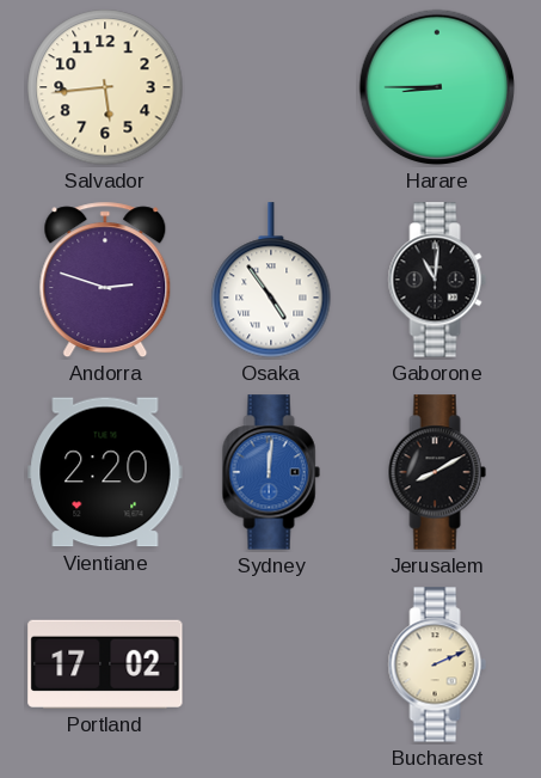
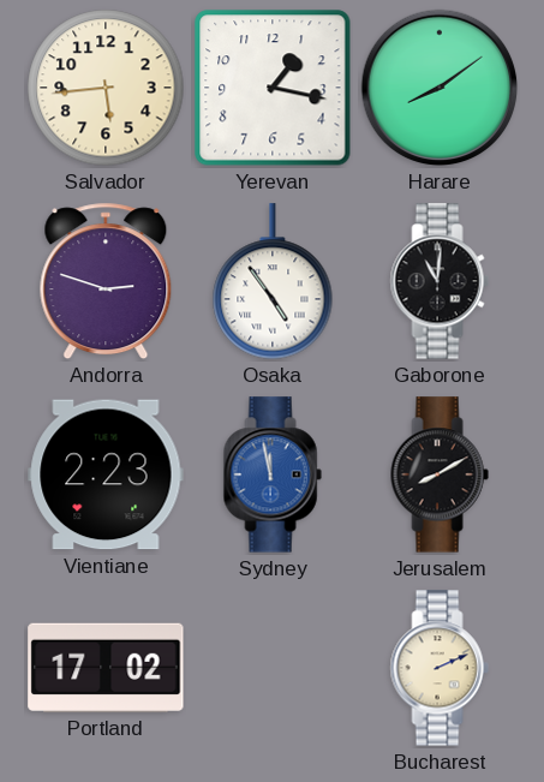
Yerevan: none -> 1:17 (273, 88)
Harare: 8:45 -> 8:09 (440, 88)
Vientiane: 2:20 -> 2:23 (106, 474)
Sydney: 12:01 -> 11:58 (273, 474)
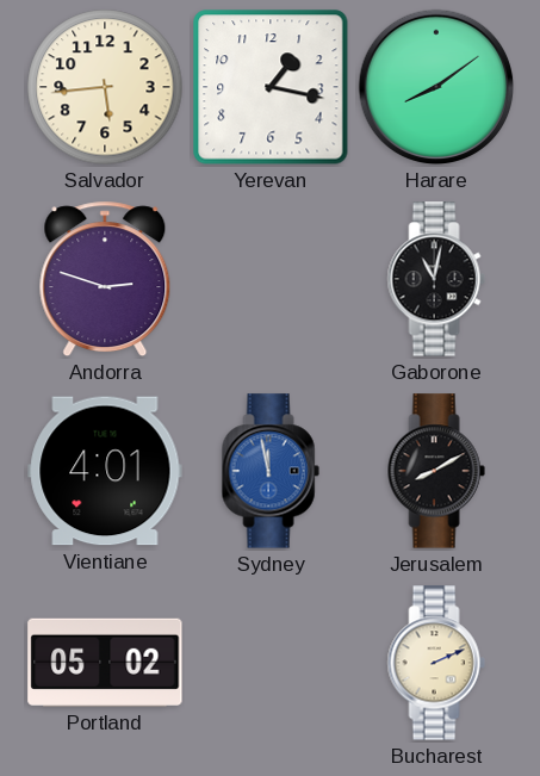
Osaka: 4:54 -> none (273, 281)
Gaborone: 11:01 -> 11:02 (436, 279)
Vientiane: 2:23 -> 4:01 (105, 471)
Portland: 17:02 -> 05:02 (105, 663)
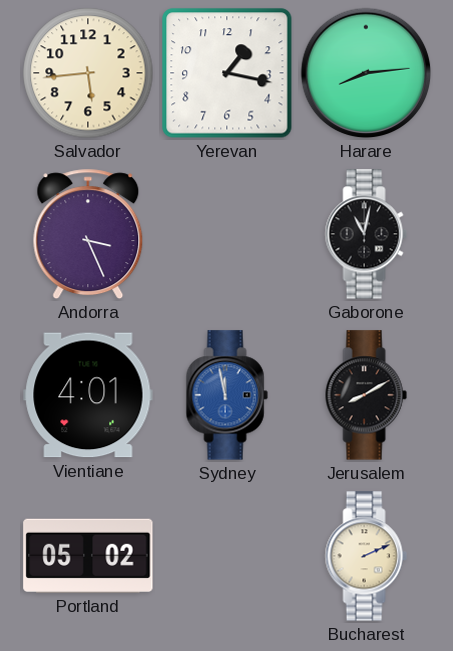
Harare: 8:09 -> 8:14 (366, 73)
Andorra: 2:48 -> 3:26 (88, 234)
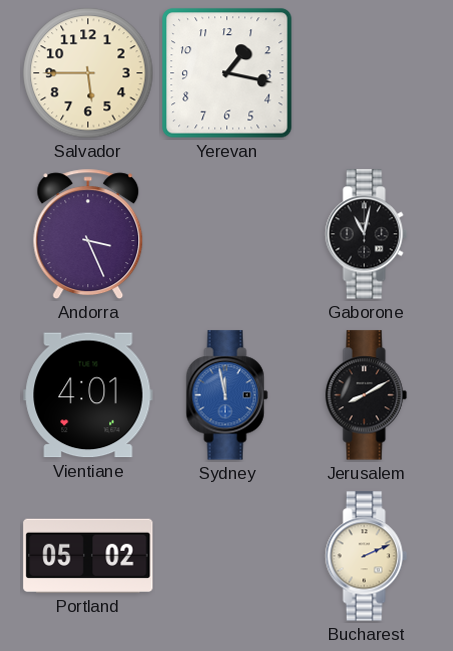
Salvador: 5:44 -> 5:45 (88, 73)
Harare: 8:14 -> none (366, 73)
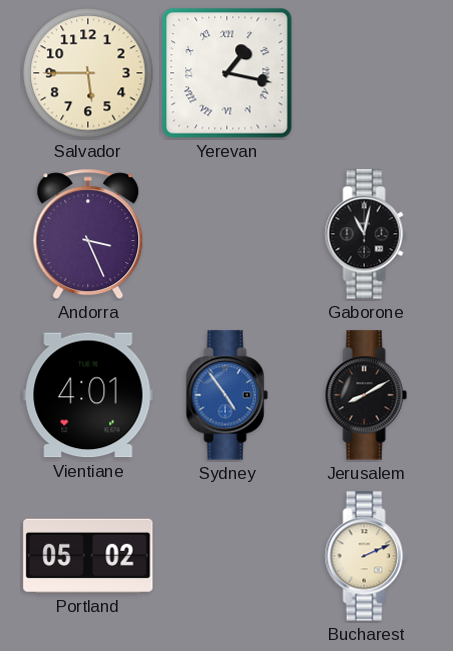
Yerevan numerals: Arabic -> Roman (227, 73)
Sydney: 11:58 -> 4:54 (227, 395)
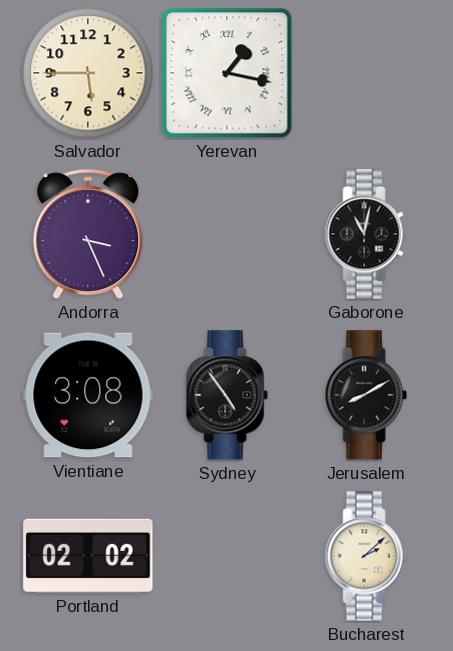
Vientiane: 4:01 -> 3:08 (88, 395)
Sydney dial: blue -> black (227, 395)
Portland: 05:02 -> 02:02 (88, 556)
Bucharest: 2:11 -> 2:08 (366, 556)
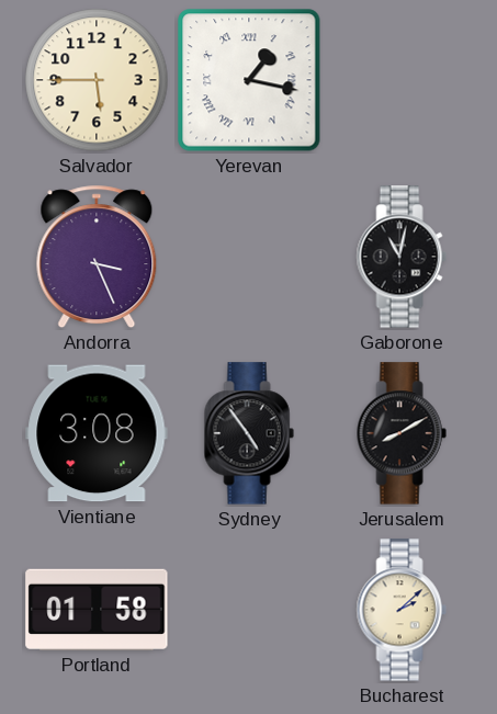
Portland: 02:02 -> 01:58 (97, 610)
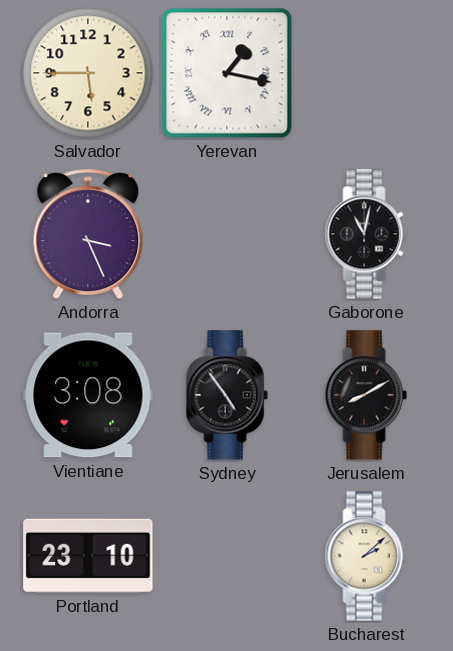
Portland: 01:58 -> 23:10 (88, 556)
